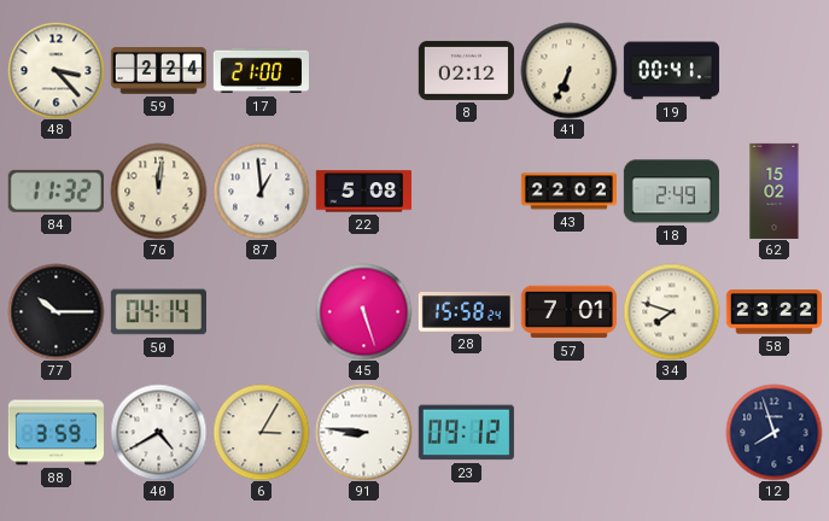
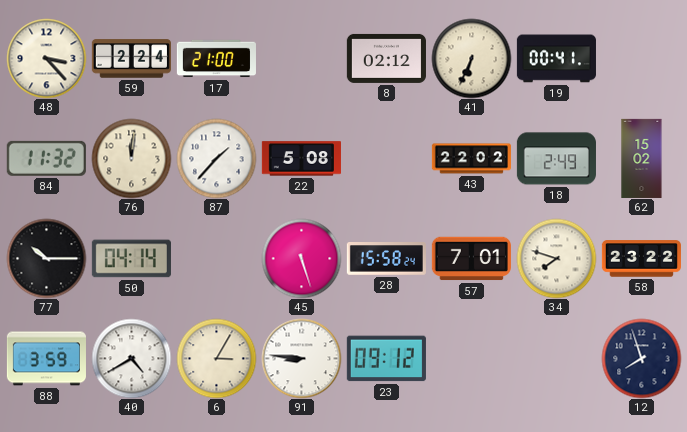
87: 12:59 -> 1:37 (216, 158)
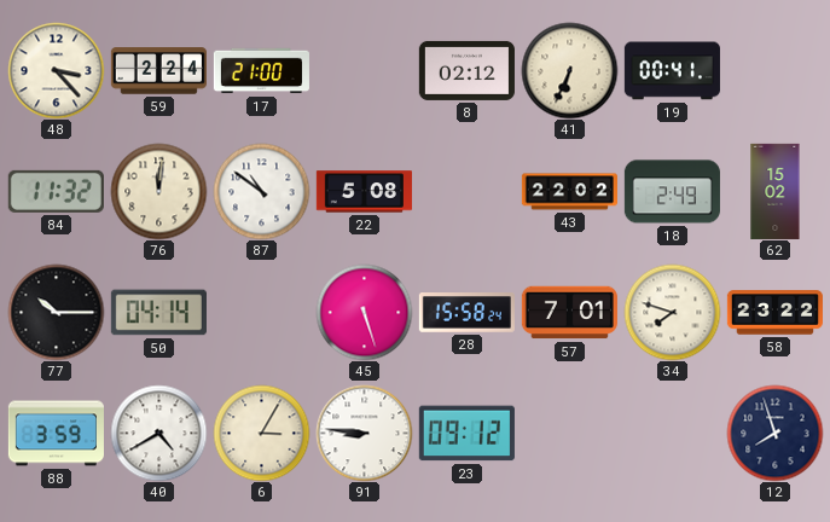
87: 1:37 -> 10:51 (261, 191)
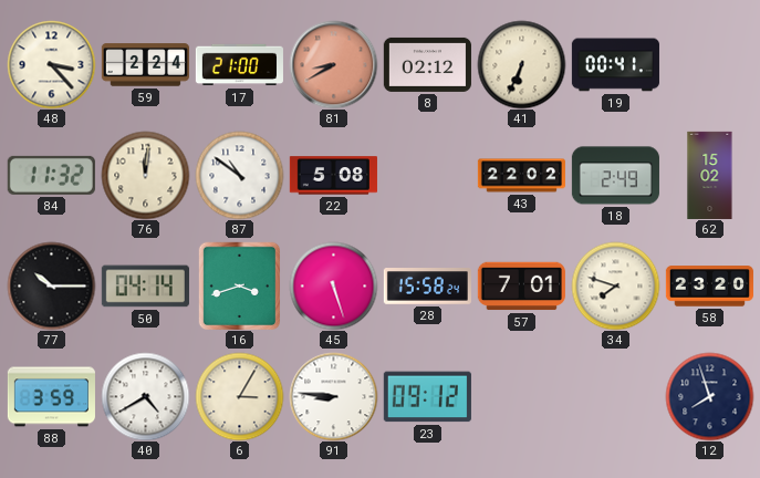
81: none -> 8:40 (333, 64)
16: none -> 3:42 (239, 285)
58: 23:22 -> 23:20 (709, 287)
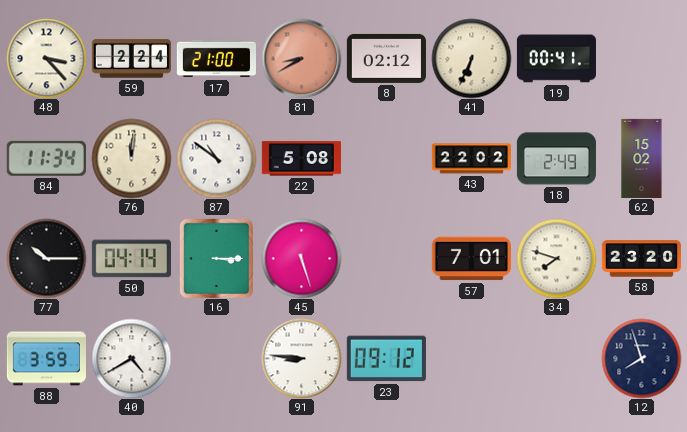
84: 11:32 -> 11:34 (46, 158)
16: 3:42 -> 3:15 (216, 258)
28: 15:58 -> none (427, 287)
6: 3:05 -> none (239, 396)
